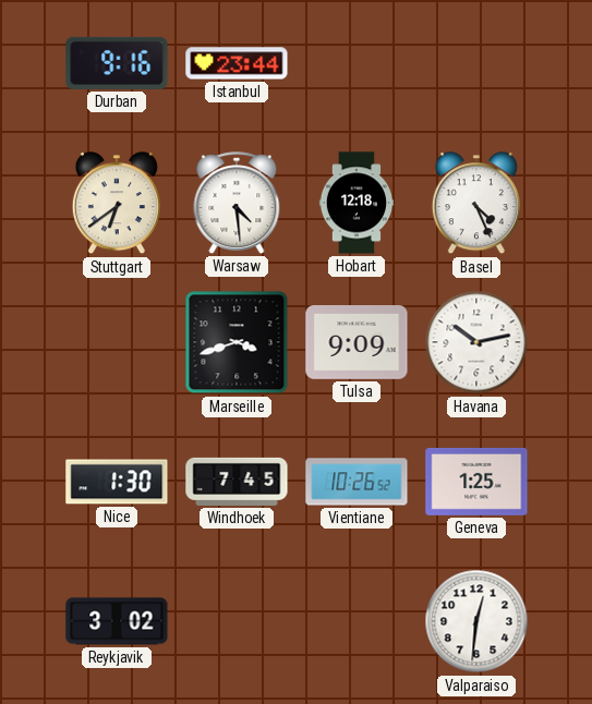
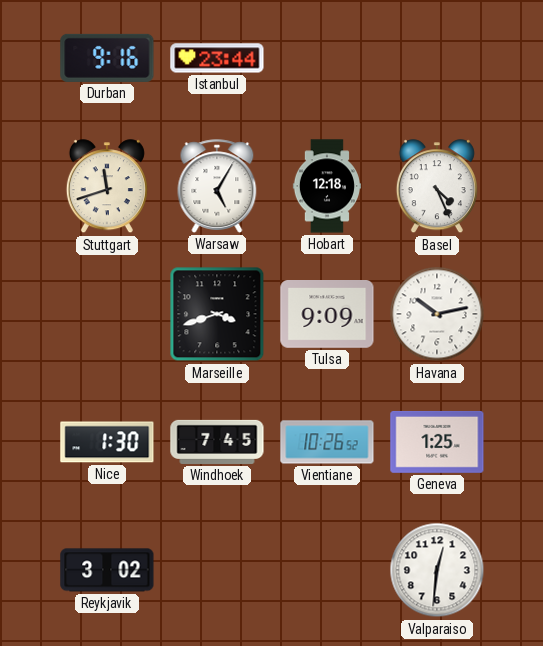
Stuttgart: 6:39 -> 11:42 (107, 187)
Warsaw: 4:29 -> 5:05 (217, 186)
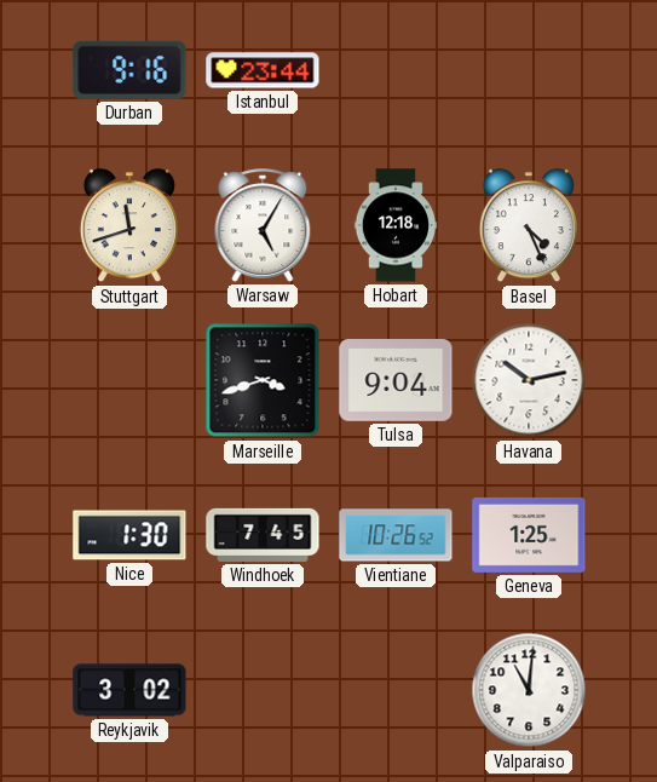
Tulsa: 9:09 -> 9:04 (396, 381)
Valparaiso: 12:31 -> 11:01 (529, 690)
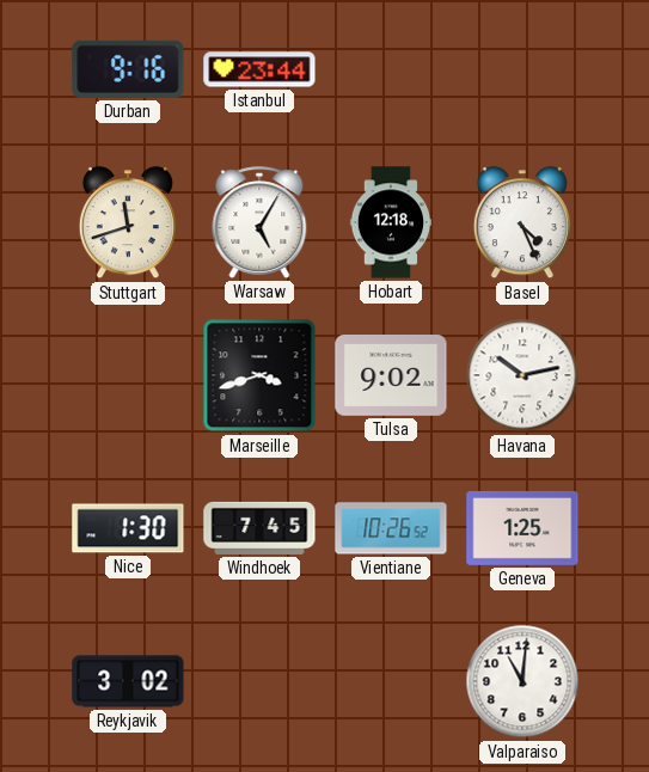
Tulsa: 9:04 -> 9:02 (391, 376)
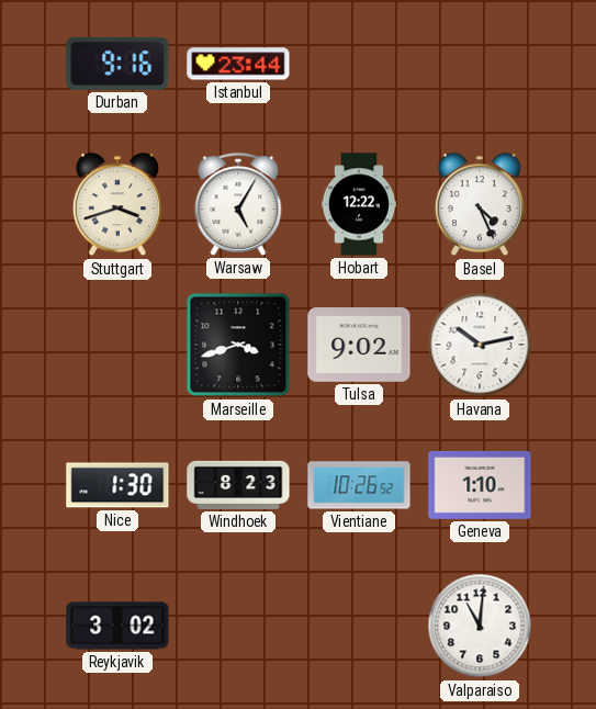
Stuttgart: 11:42 -> 3:42 (117, 205)
Hobart: 12:18 -> 12:22 (358, 204)
Windhoek: 7:45 -> 8:23 (238, 485)
Geneva: 1:25 -> 1:10 (480, 485)
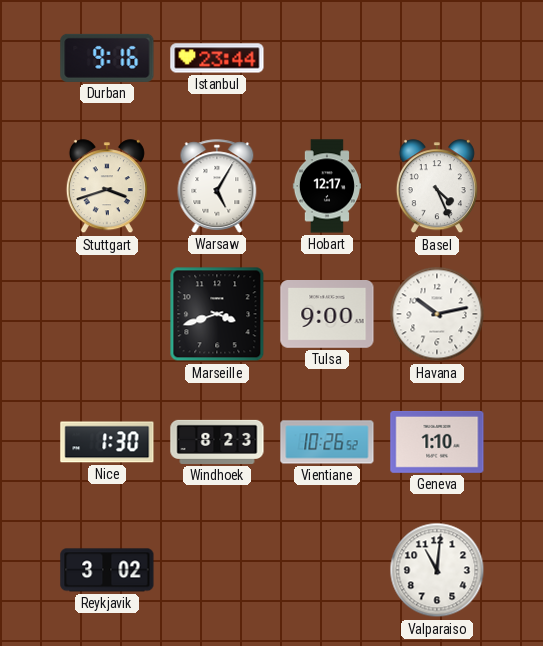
Hobart: 12:22 -> 12:17 (326, 186)
Tulsa: 9:02 -> 9:00 (327, 315)
